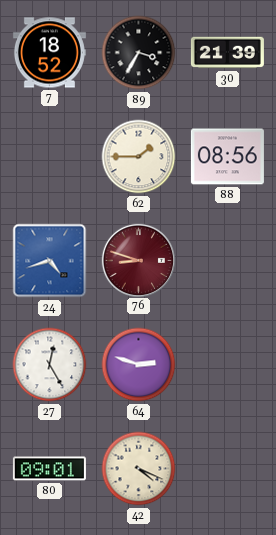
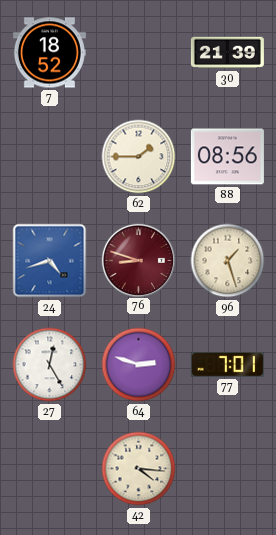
89: 3:35 -> none (139, 53)
96: none -> 1:27 (228, 261)
77: none -> 7:01 (227, 364)
80: 09:01 -> none (49, 469)
42: 4:19 -> 4:16 (139, 469)
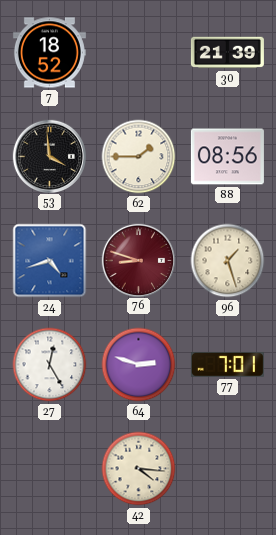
53: none -> 3:59 (49, 156)
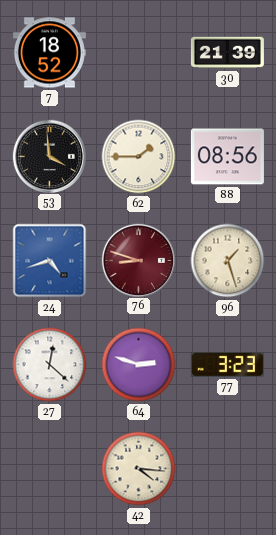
27: 12:25 -> 12:22 (50, 365)
77: 7:01 -> 3:23 (227, 364)
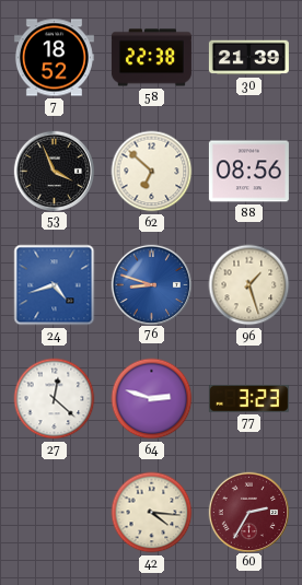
58: none -> 22:38 (151, 58)
53: 3:59 -> 3:56 (54, 171)
62: 1:45 -> 6:52 (152, 172)
76 dial: burgundy -> blue (151, 284)
60: none -> 2:35 (248, 512)
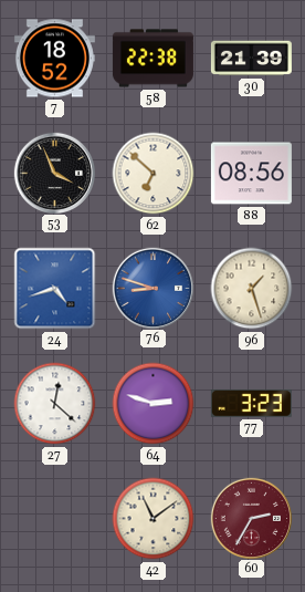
42: 4:16 -> 11:09 (154, 519)
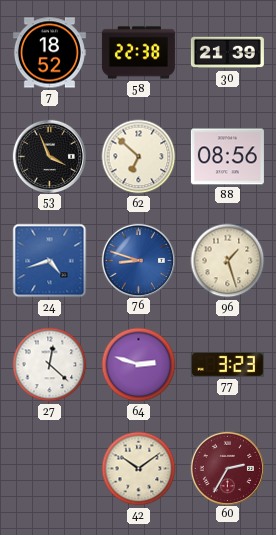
42: 11:09 -> 10:09 (139, 469)
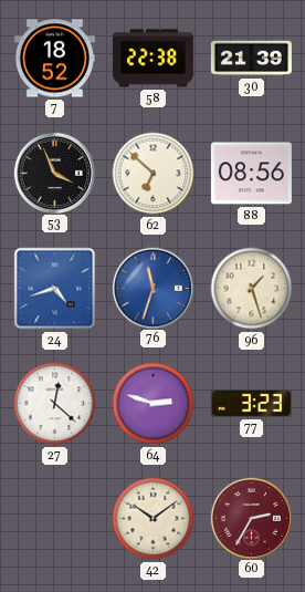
76: 8:48 -> 11:33 (152, 288)
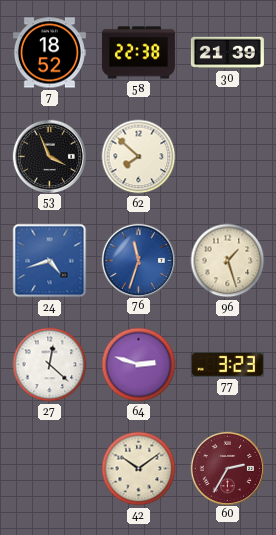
62: 6:52 -> 7:52 (139, 157)
88: 08:56 -> none (251, 174)
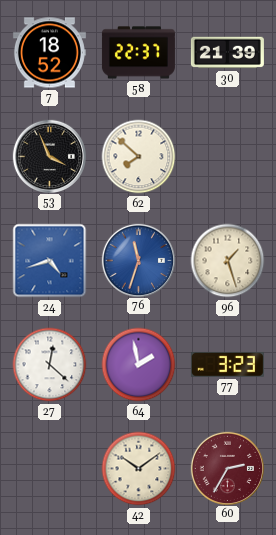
58: 22:38 -> 22:37 (138, 53)
64: 2:48 -> 1:58 (139, 365)
